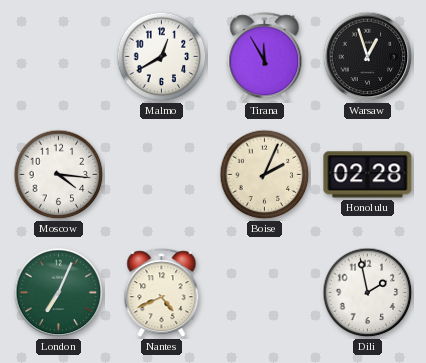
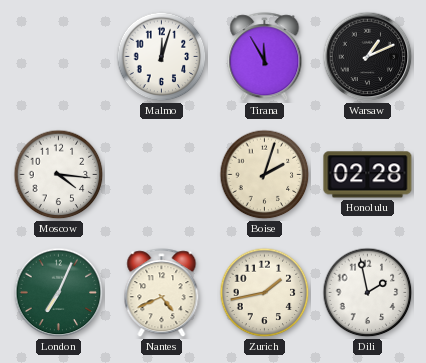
Malmo: 12:40 -> 12:03 (162, 57)
Warsaw: 12:57 -> 1:11 (368, 57)
Boise: 2:04 -> 2:03 (265, 175)
Zurich: none -> 1:43 (265, 293)
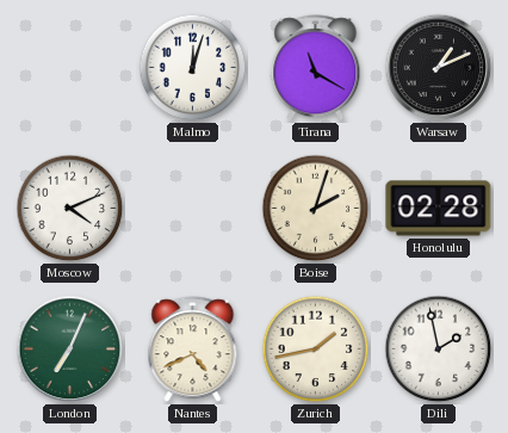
Tirana: 11:55 -> 11:20 (316, 68)
Moscow: 4:16 -> 4:11 (70, 209)
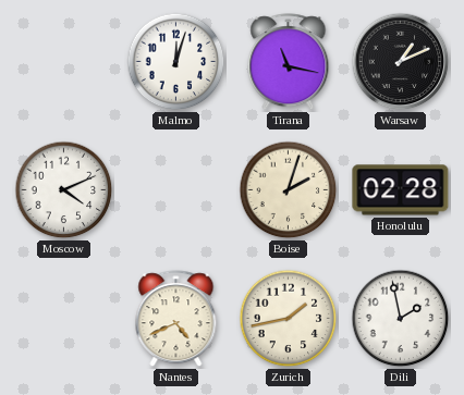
Tirana: 11:20 -> 11:17 (289, 62)
London: 7:04 -> none (70, 350)
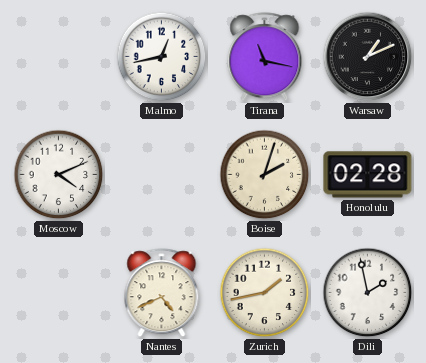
Malmo: 12:03 -> 12:43 (162, 57)
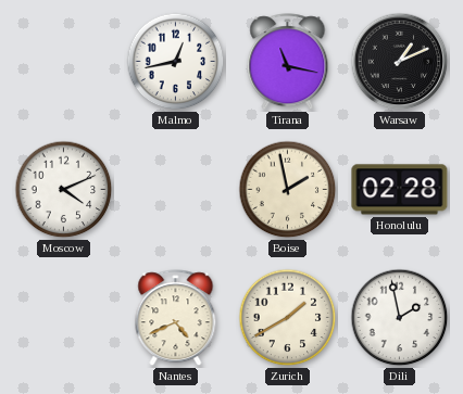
Boise: 2:03 -> 1:58 (288, 190)
Zurich: 1:43 -> 1:40 (288, 318)
